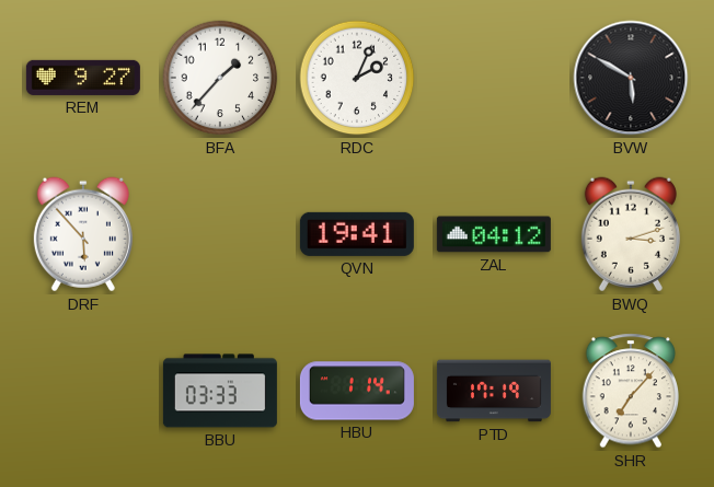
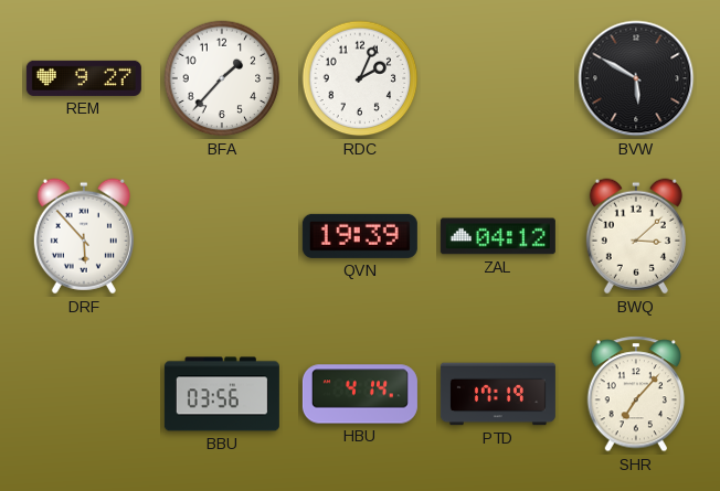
QVN: 19:41 -> 19:39 (360, 236)
BWQ: 3:12 -> 3:08 (636, 236)
BBU: 03:33 -> 03:56 (222, 394)
HBU: 1:14 -> 4:14 (360, 394)
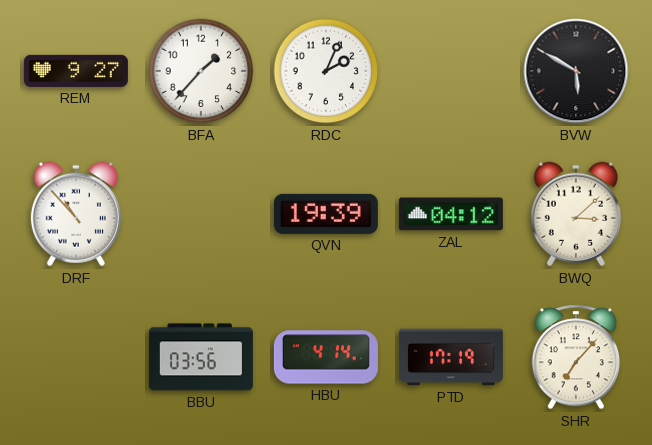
DRF: 5:53 -> 10:53 (76, 214)
